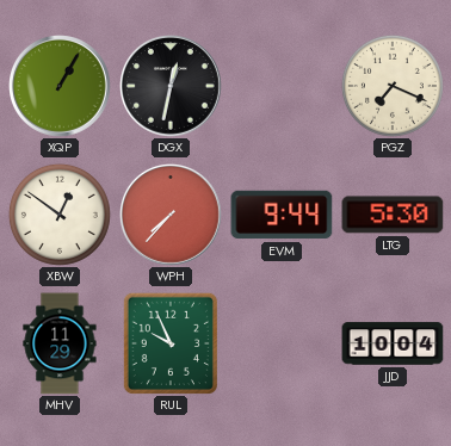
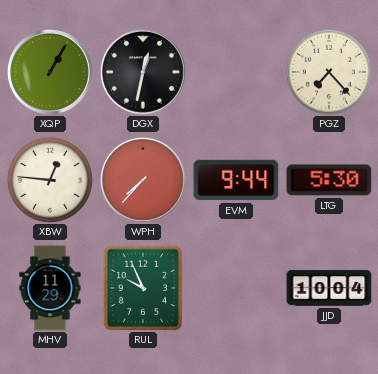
PGZ: 7:19 -> 7:23 (329, 72)
XBW: 12:51 -> 12:46 (50, 180)
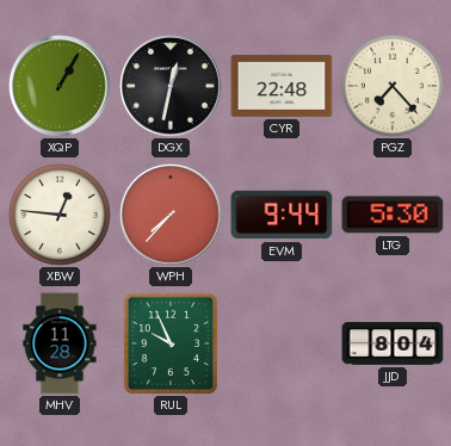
CYR: none -> 22:48 (282, 86)
MHV: 11:29 -> 11:28 (60, 343)
JJD: 10:04 -> 8:04 (393, 343)
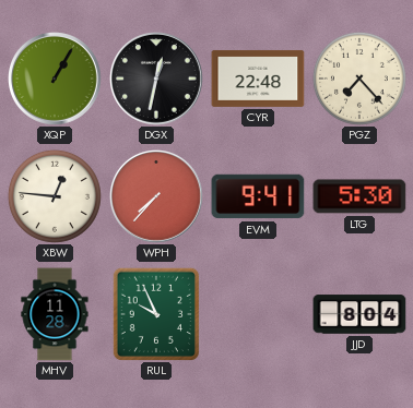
EVM: 9:44 -> 9:41 (258, 196)
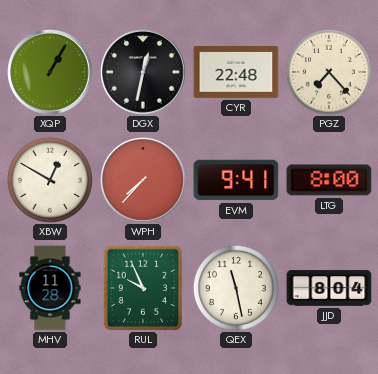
XBW: 12:46 -> 12:50 (50, 180)
LTG: 5:30 -> 8:00 (329, 180)
QEX: none -> 11:28 (236, 288)
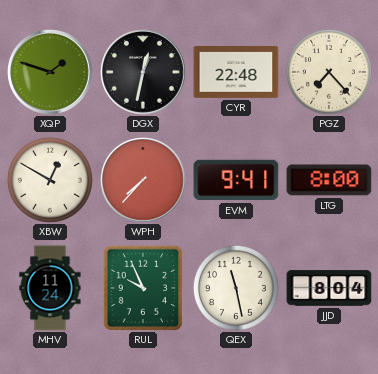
XQP: 1:05 -> 1:48 (51, 73)
MHV: 11:28 -> 11:24 (50, 288)
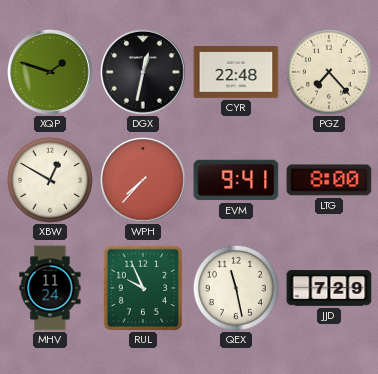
JJD: 8:04 -> 7:29 (329, 288)
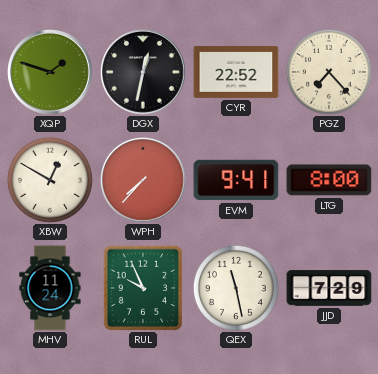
CYR: 22:48 -> 22:52 (236, 72)
